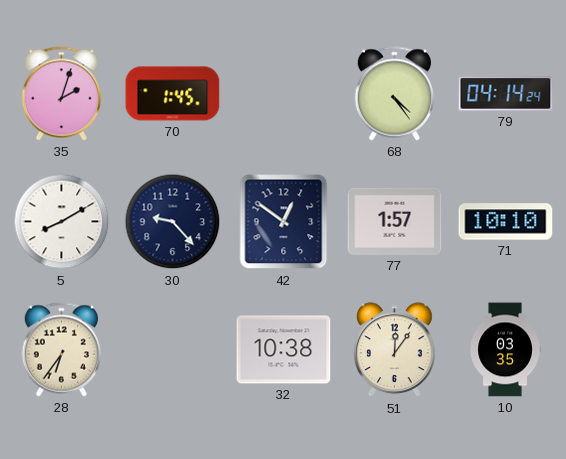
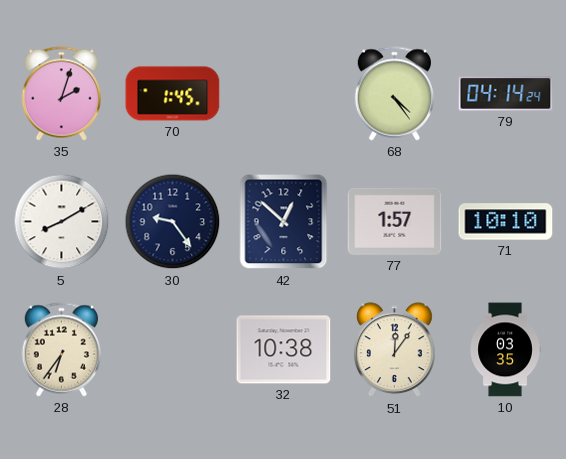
30: 9:23 -> 9:24 (173, 222)
42: 12:51 -> 12:52 (284, 222)
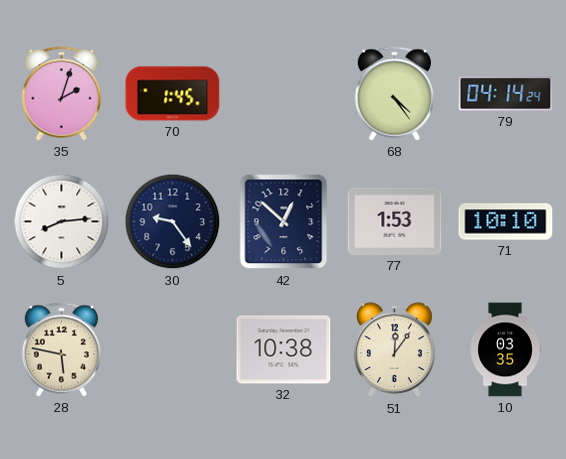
5: 8:10 -> 8:14 (62, 222)
77: 1:57 -> 1:53 (395, 221)
28: 6:36 -> 5:47 (61, 350)
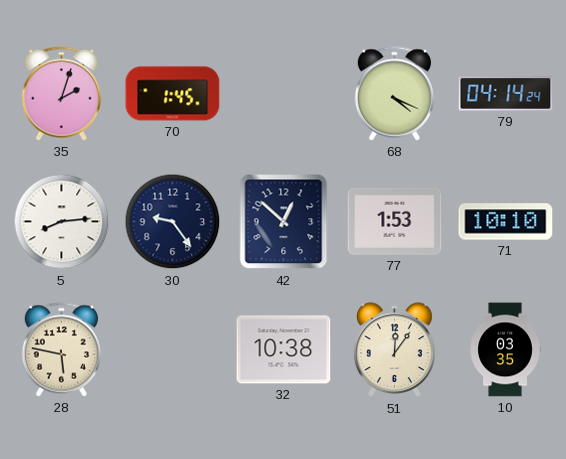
68: 4:24 -> 4:19 (394, 94)
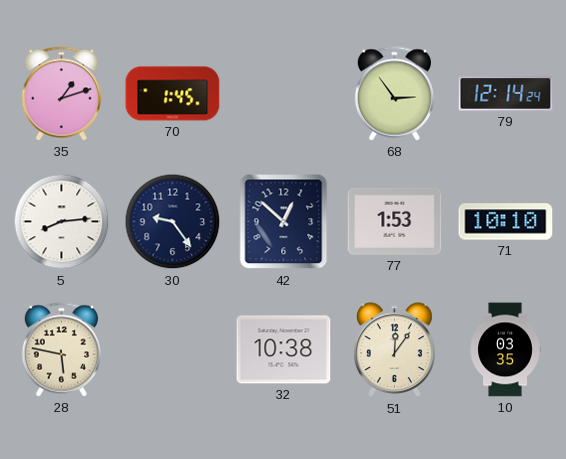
35: 2:03 -> 1:12 (61, 94)
68: 4:19 -> 2:54 (394, 94)
79: 04:14 -> 12:14 (506, 94)
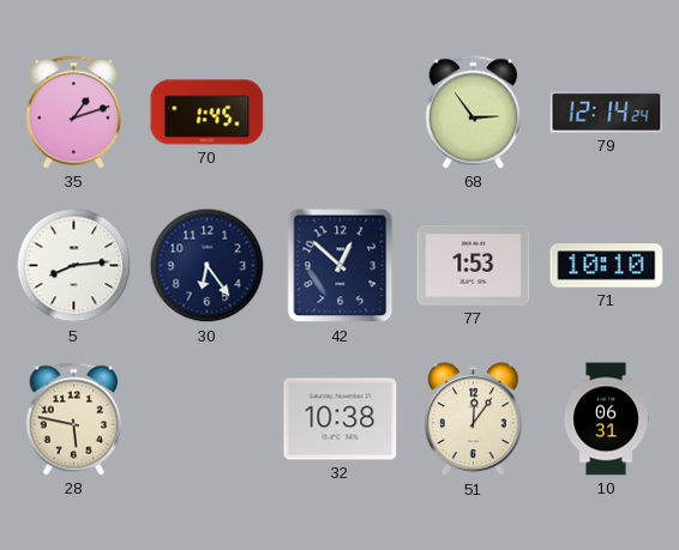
30: 9:24 -> 6:24 (208, 266)
10: 03:35 -> 06:31 (606, 419)
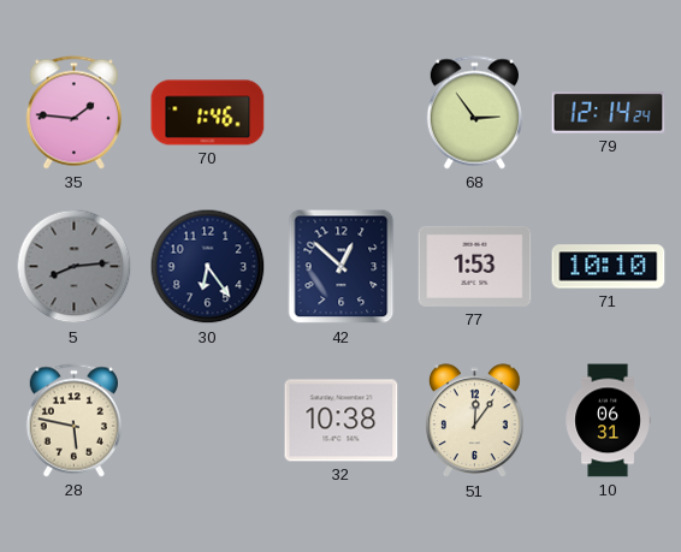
35: 1:12 -> 1:46 (73, 113)
70: 1:45 -> 1:46 (208, 113)
5 dial: white -> grey (75, 267)
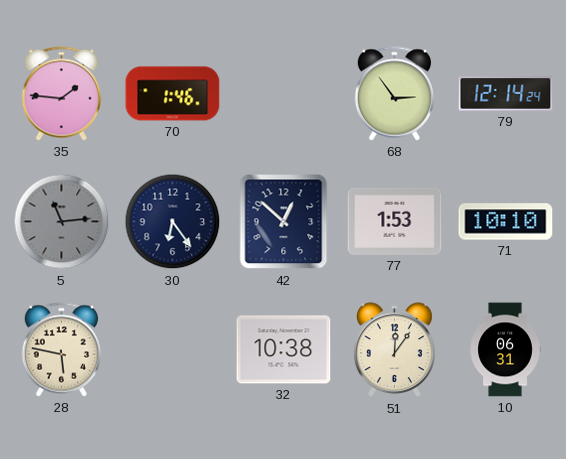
5: 8:14 -> 11:14 (62, 222)
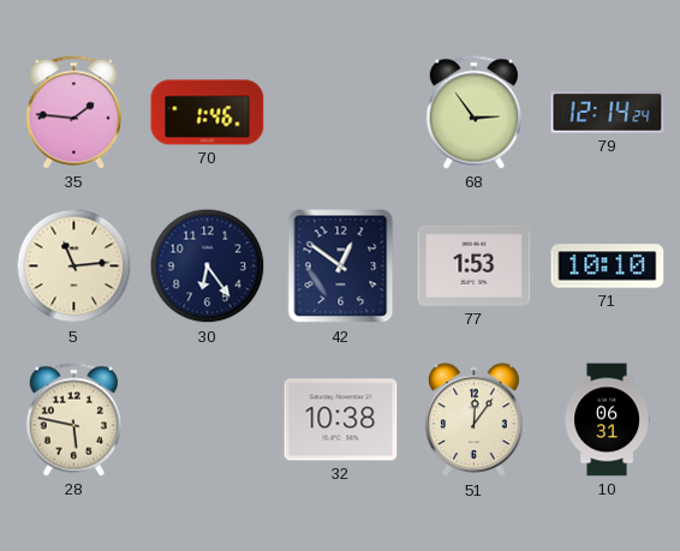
5 dial: grey -> cream (74, 266)
42: 12:52 -> 12:51 (341, 266)
